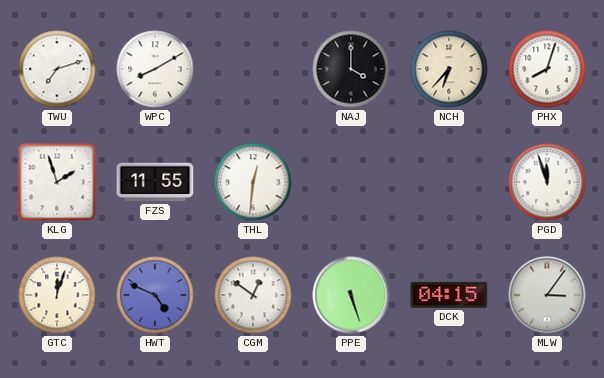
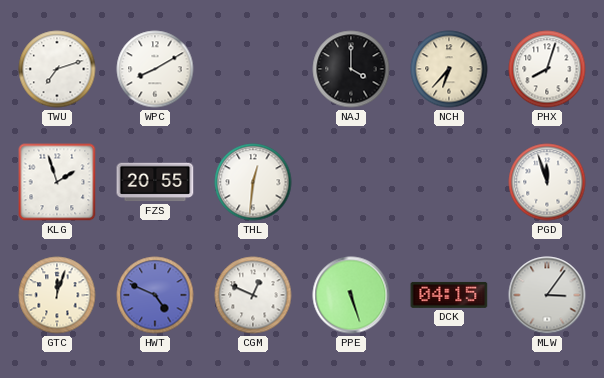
FZS: 11:55 -> 20:55 (155, 182)
CGM: 12:51 -> 12:49 (253, 295)
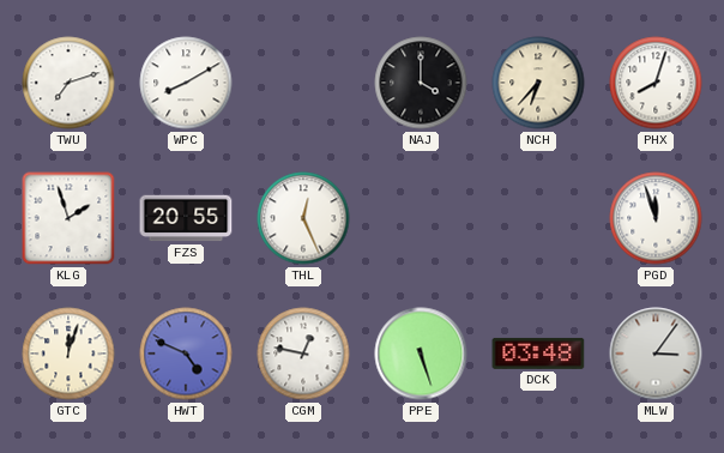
THL: 12:31 -> 12:26 (303, 218)
CGM: 12:49 -> 12:47 (303, 354)
DCK: 04:15 -> 03:48 (538, 354)
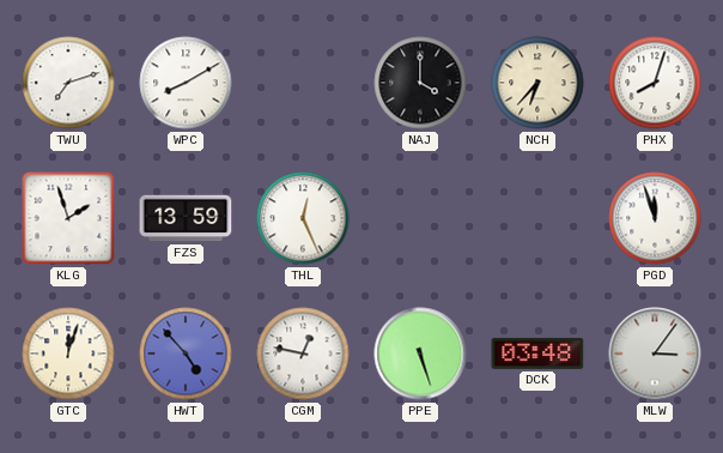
FZS: 20:55 -> 13:59 (186, 218)
HWT: 4:49 -> 4:53 (186, 354)
